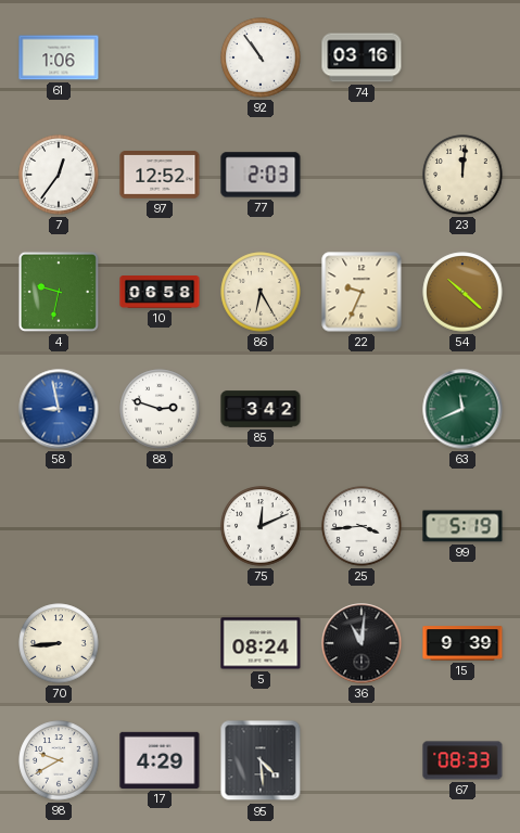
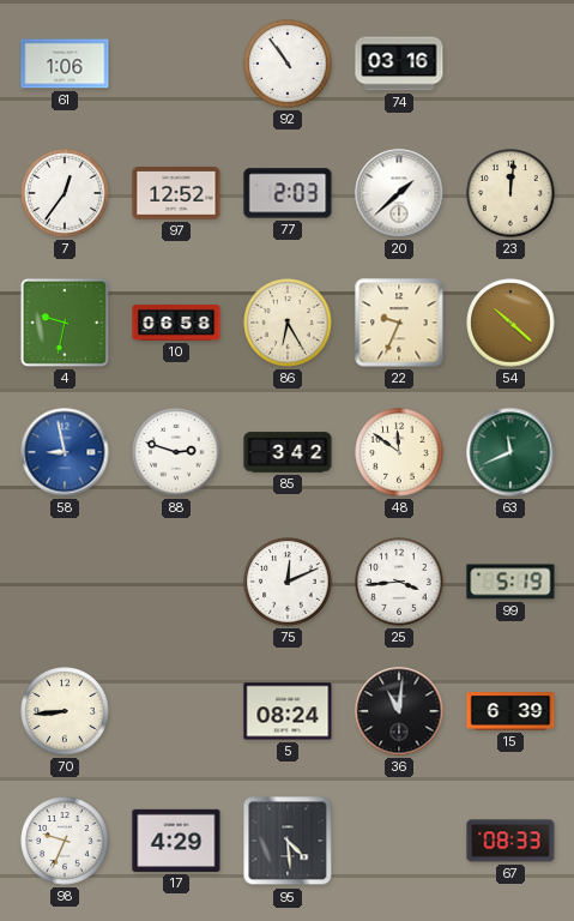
20: none -> 1:38 (399, 193)
48: none -> 11:51 (399, 452)
15: 9:39 -> 6:39 (510, 711)
98: 9:40 -> 9:34 (65, 841)
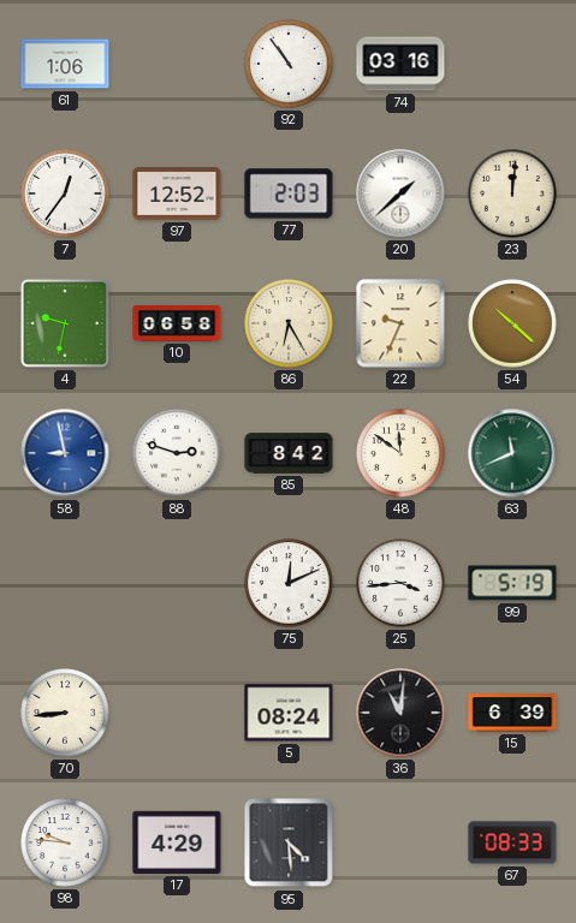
85: 3:42 -> 8:42 (289, 453)
98: 9:34 -> 9:46 (65, 842)
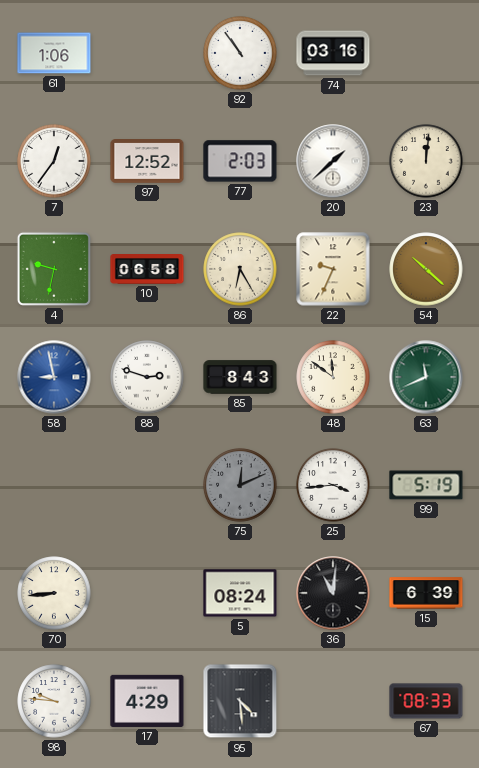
85: 8:42 -> 8:43 (240, 377)
75 dial: white -> grey (240, 485)
